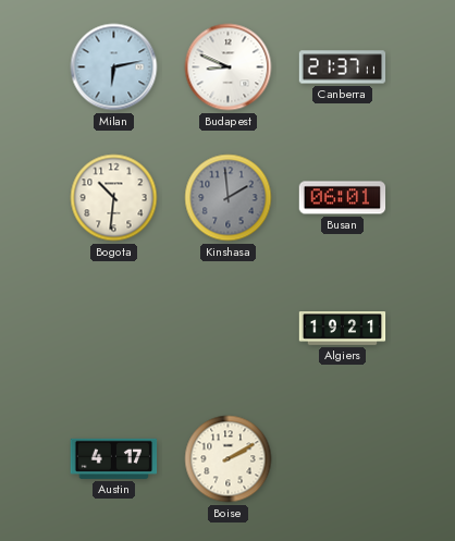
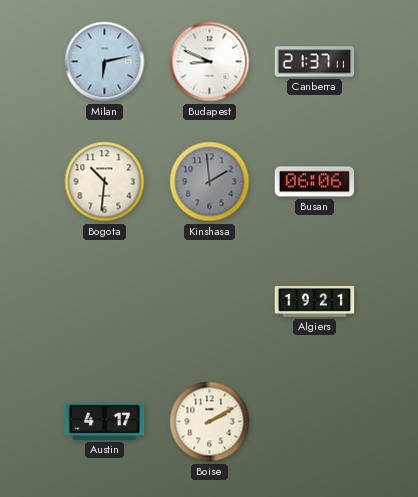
Busan: 06:01 -> 06:06 (315, 182)
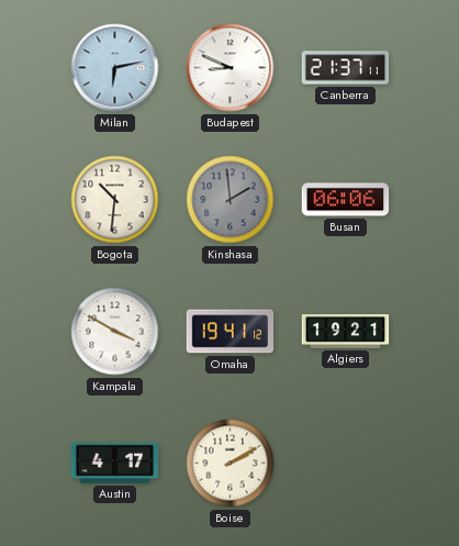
Kampala: none -> 3:50 (115, 332)
Omaha: none -> 19:41 (231, 332)
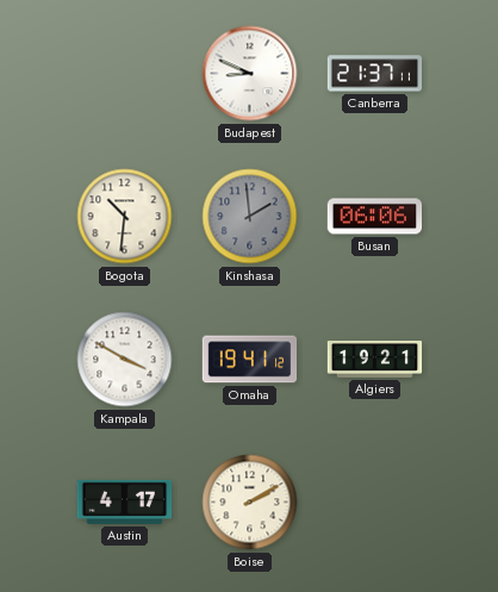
Milan: 6:13 -> none (115, 68)
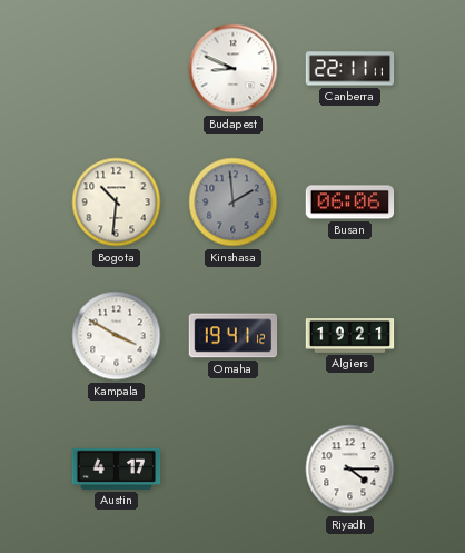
Canberra: 21:37 -> 22:11 (350, 69)
Boise: 2:10 -> none (250, 503)
Riyadh: none -> 4:15 (350, 470)
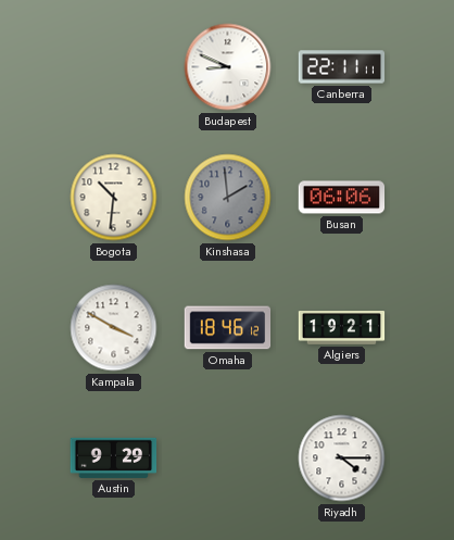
Omaha: 19:41 -> 18:46 (228, 328)
Austin: 4:17 -> 9:29 (114, 457)
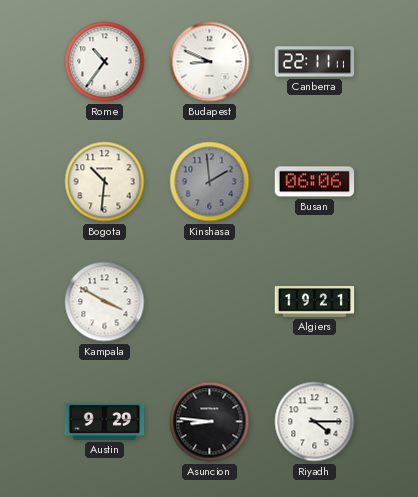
Rome: none -> 10:36 (105, 62)
Omaha: 18:46 -> none (228, 328)
Asuncion: none -> 8:46 (210, 422)
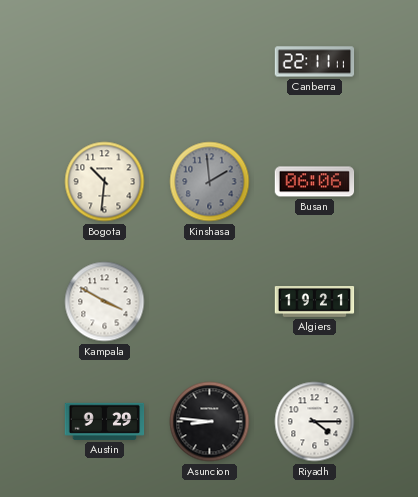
Rome: 10:36 -> none (105, 62)
Budapest: 8:49 -> none (210, 62)
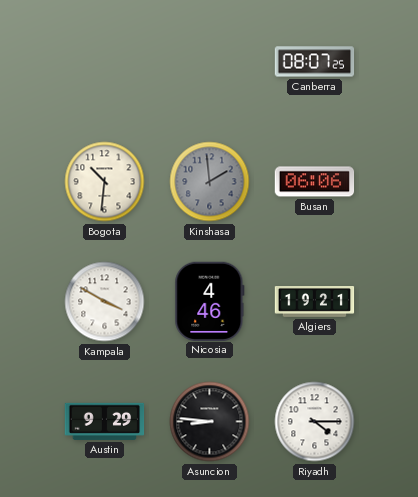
Canberra: 22:11 -> 08:07 (315, 62)
Nicosia: none -> 4:46 (210, 301)
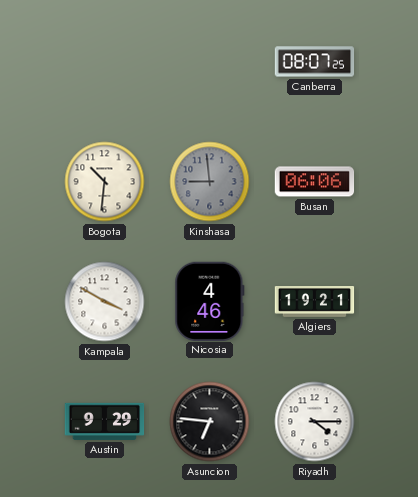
Kinshasa: 1:59 -> 8:59 (210, 182)
Asuncion: 8:46 -> 6:46 (210, 422)
